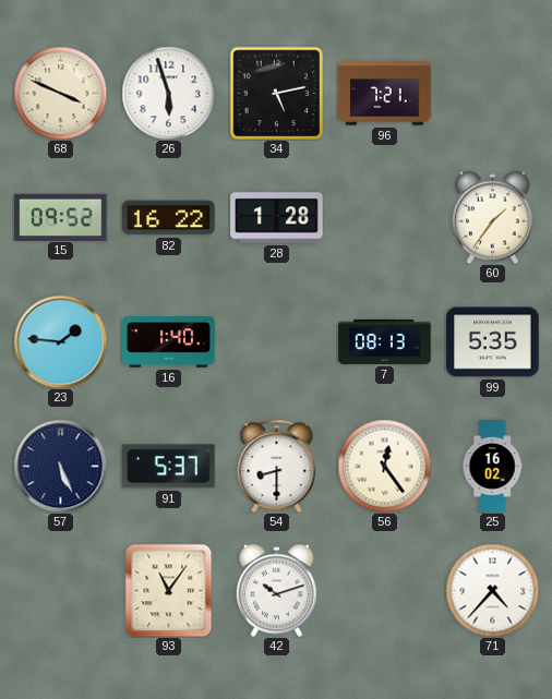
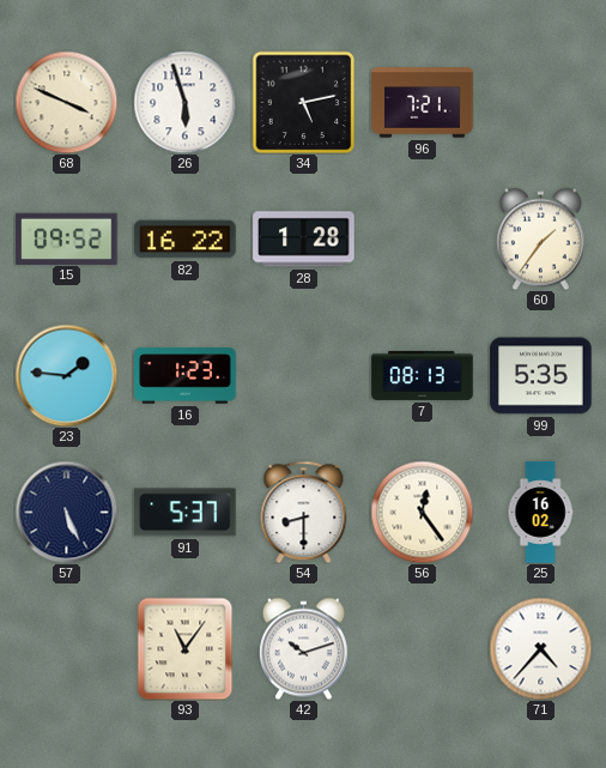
16: 1:40 -> 1:23 (186, 376)
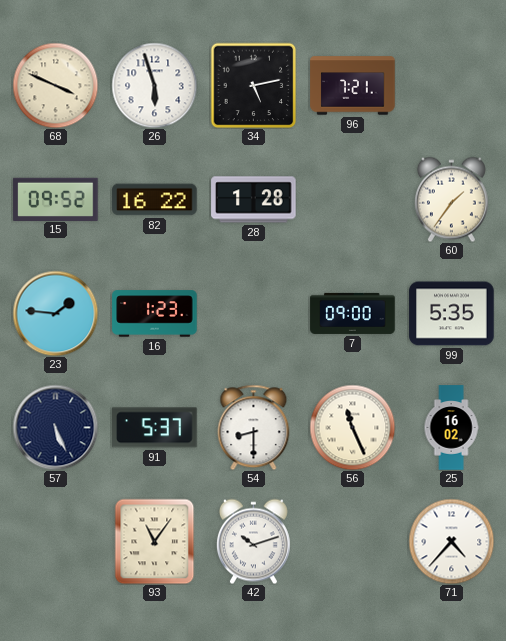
7: 08:13 -> 09:00 (353, 313)
56: 12:24 -> 11:26 (352, 427)
